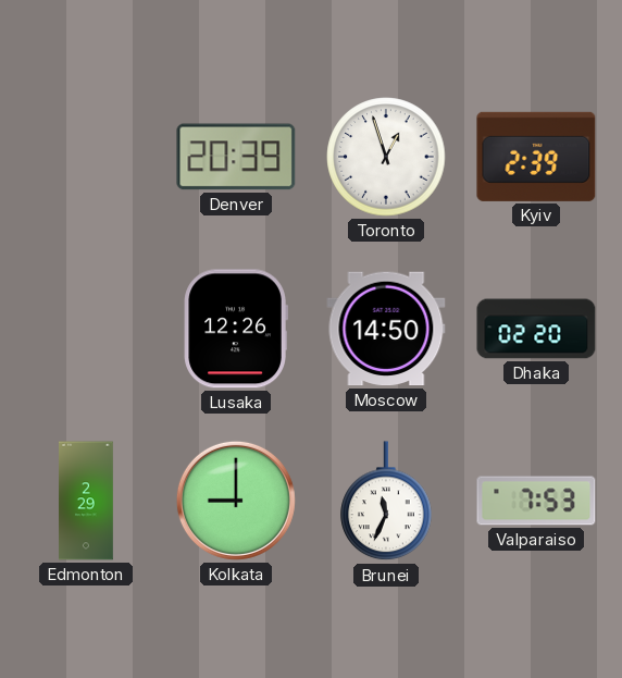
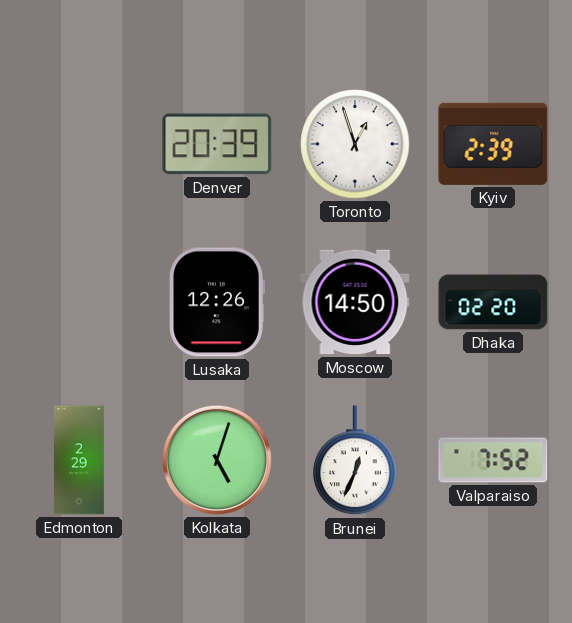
Kolkata: 9:00 -> 5:03 (217, 460)
Brunei: 11:34 -> 12:34 (355, 461)
Valparaiso: 7:53 -> 7:52 (493, 460)
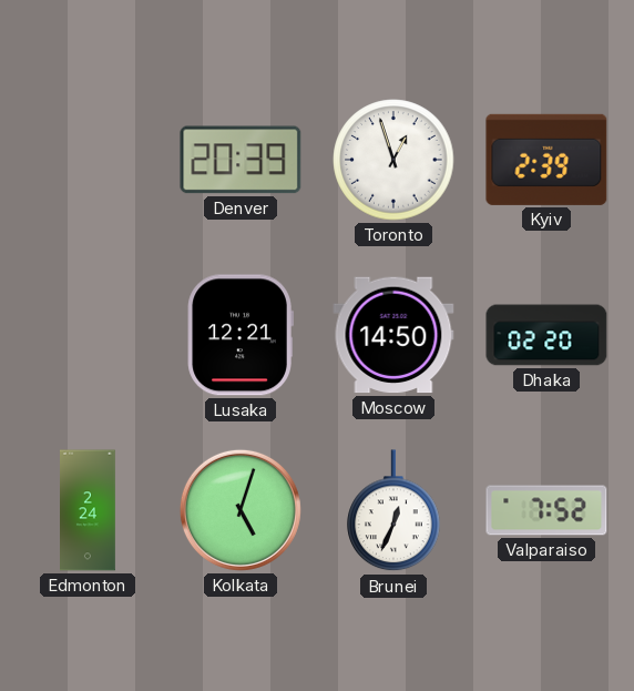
Lusaka: 12:26 -> 12:21 (241, 335)
Edmonton: 2:29 -> 2:24 (89, 510)
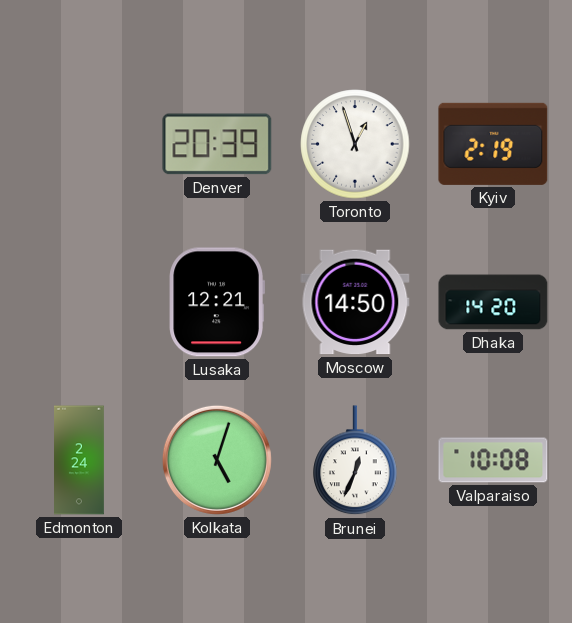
Kyiv: 2:39 -> 2:19 (493, 144)
Dhaka: 02:20 -> 14:20 (493, 302)
Valparaiso: 7:52 -> 10:08 (493, 460)
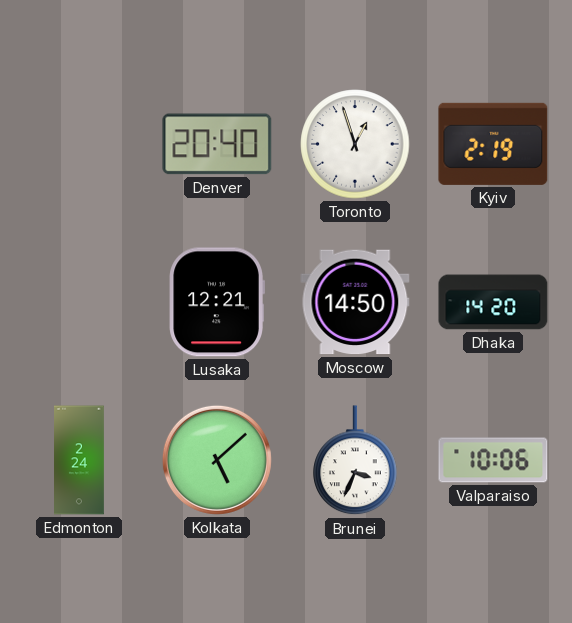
Denver: 20:39 -> 20:40 (217, 144)
Kolkata: 5:03 -> 5:08 (217, 460)
Brunei: 12:34 -> 3:34 (355, 461)
Valparaiso: 10:08 -> 10:06 (493, 460)
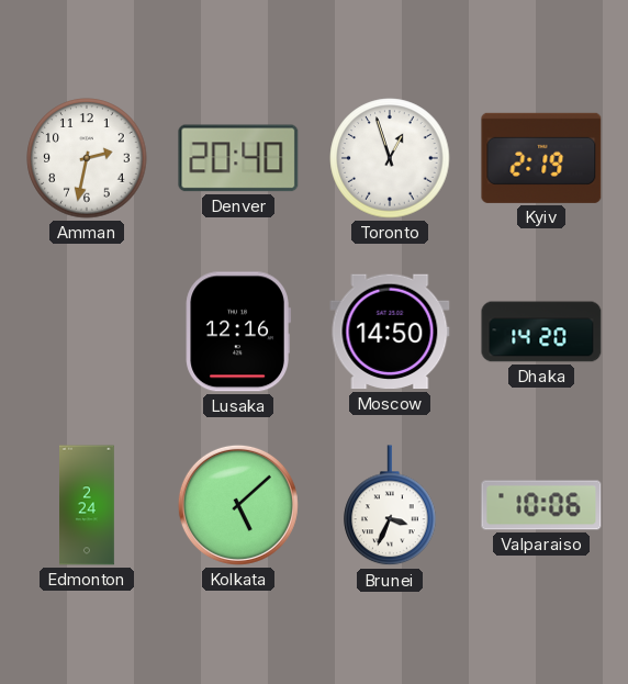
Amman: none -> 2:32 (87, 158)
Lusaka: 12:21 -> 12:16 (238, 332)
